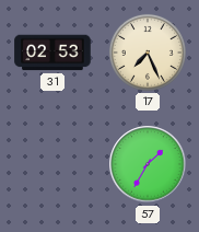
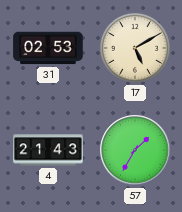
17: 7:26 -> 5:10 (135, 48)
4: none -> 21:43 (48, 150)
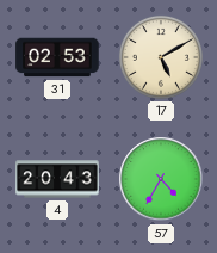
4: 21:43 -> 20:43 (57, 179)
57: 1:35 -> 4:35 (161, 179)
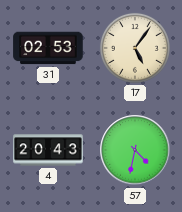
17: 5:10 -> 5:06 (135, 48)
57: 4:35 -> 4:32 (135, 150)
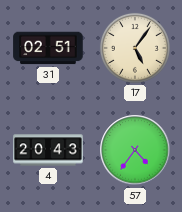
31: 02:53 -> 02:51 (48, 48)
57: 4:32 -> 4:36 (135, 150)
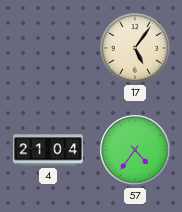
31: 02:51 -> none (48, 48)
4: 20:43 -> 21:04 (48, 150)
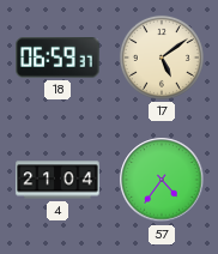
18: none -> 06:59 (57, 58)
17: 5:06 -> 5:09 (162, 58)
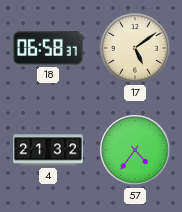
18: 06:59 -> 06:58 (48, 48)
4: 21:04 -> 21:32 (48, 150)
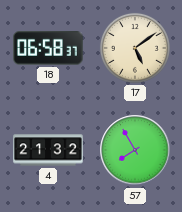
57: 4:36 -> 7:55 (135, 150)
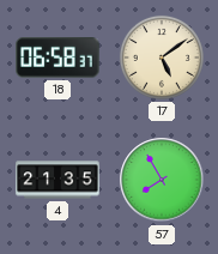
4: 21:32 -> 21:35 (57, 180)
